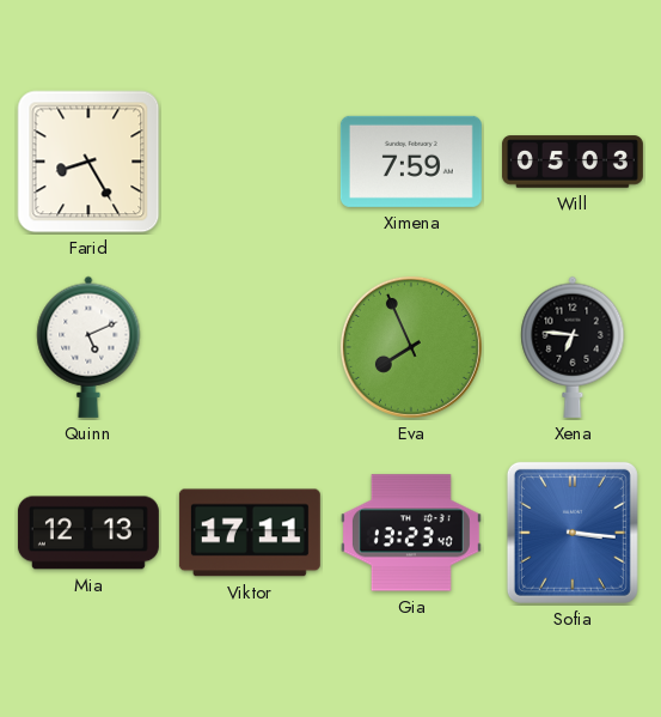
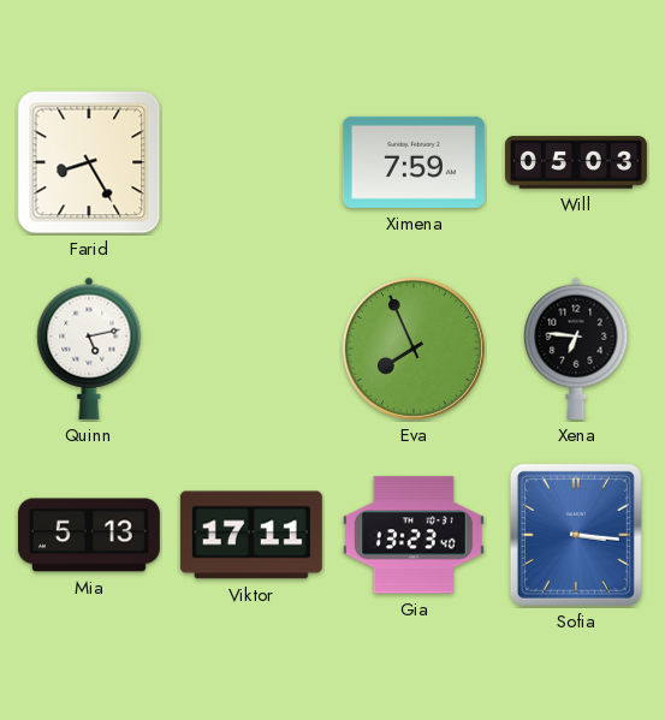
Quinn: 5:11 -> 5:13 (89, 349)
Mia: 12:13 -> 5:13 (89, 535)
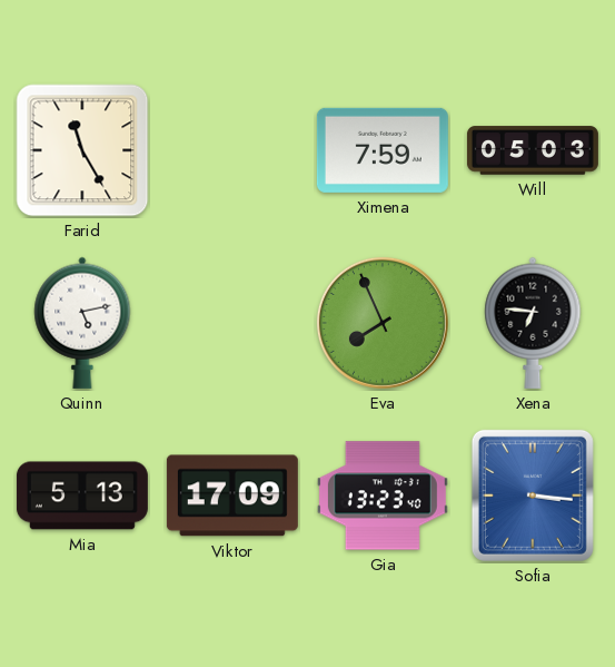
Farid: 8:25 -> 11:25 (82, 150)
Viktor: 17:11 -> 17:09 (232, 496)
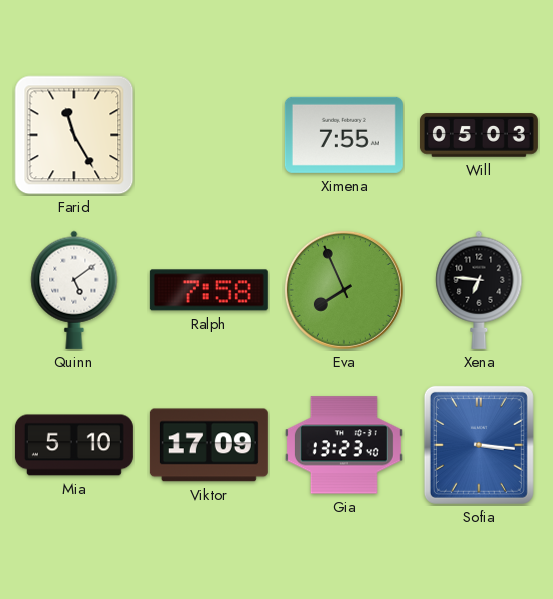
Ximena: 7:59 -> 7:55 (344, 135)
Quinn: 5:13 -> 5:09 (74, 290)
Ralph: none -> 7:58 (209, 290)
Mia: 5:13 -> 5:10 (74, 445)
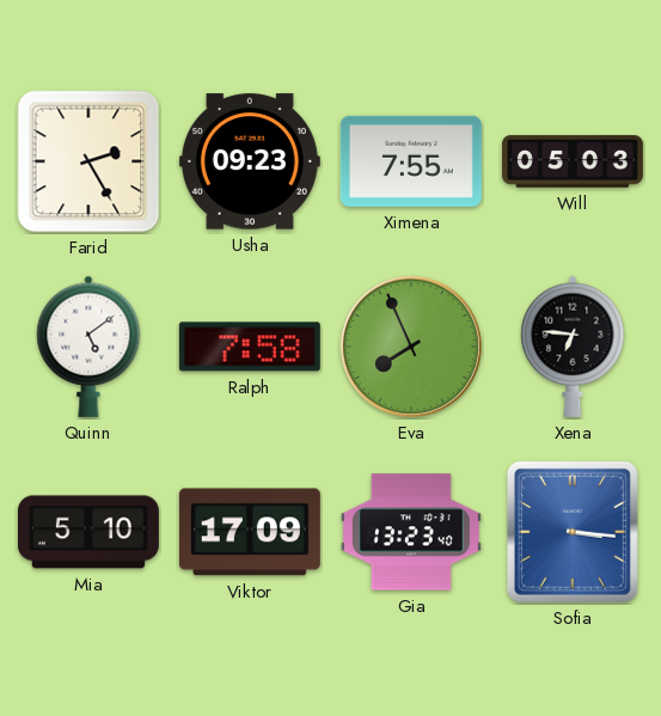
Farid: 11:25 -> 2:25 (88, 161)
Usha: none -> 09:23 (250, 161)
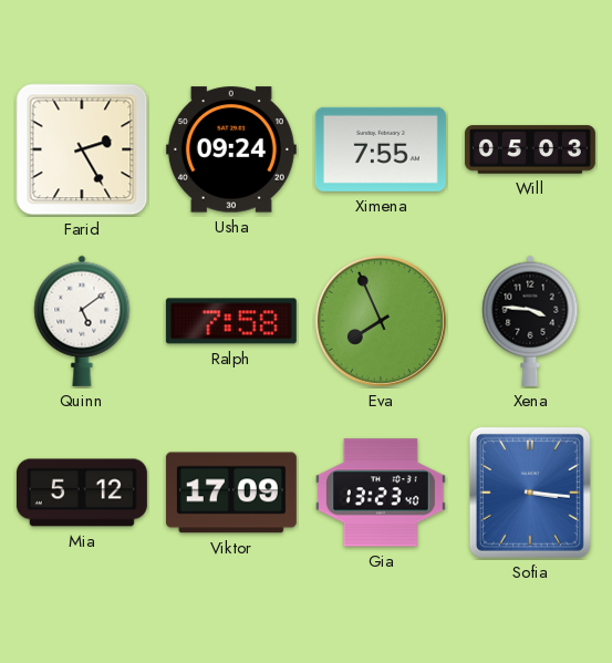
Usha: 09:23 -> 09:24 (231, 149)
Xena: 6:46 -> 3:46 (530, 321)
Mia: 5:10 -> 5:12 (82, 493)
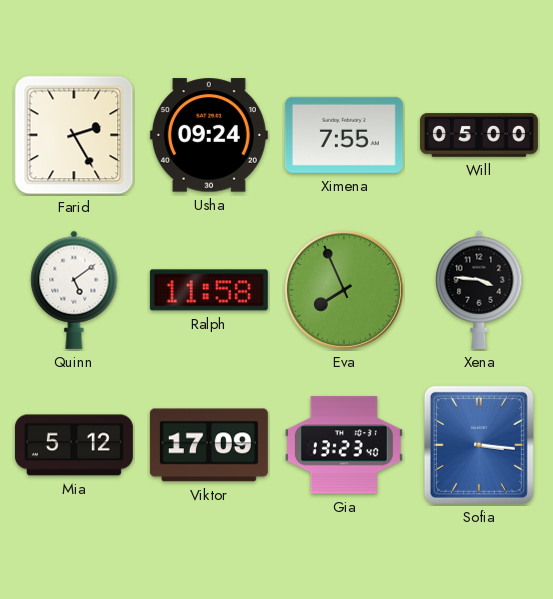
Will: 05:03 -> 05:00 (479, 135)
Ralph: 7:58 -> 11:58 (209, 290)
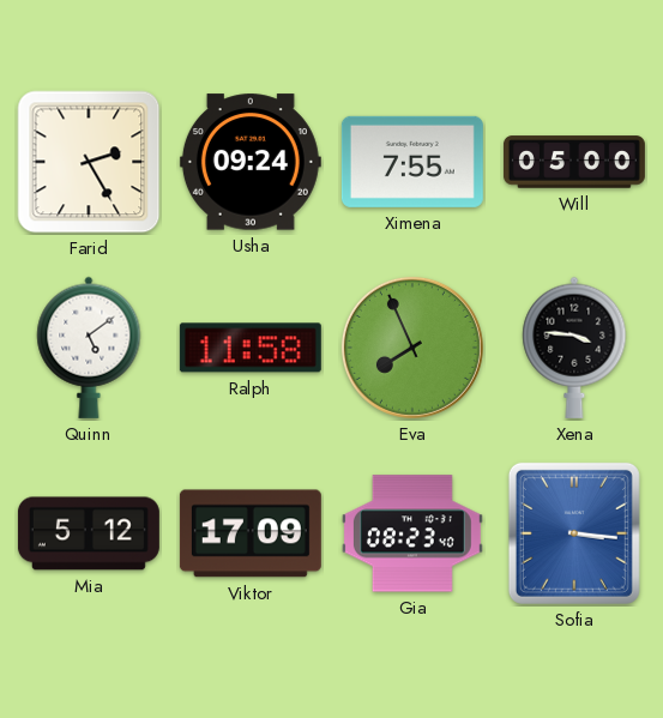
Gia: 13:23 -> 08:23 (412, 533)
